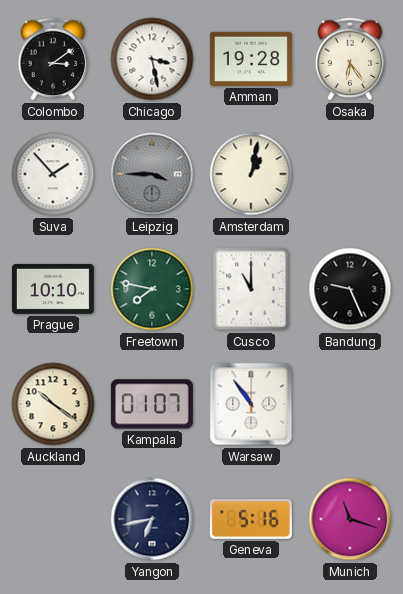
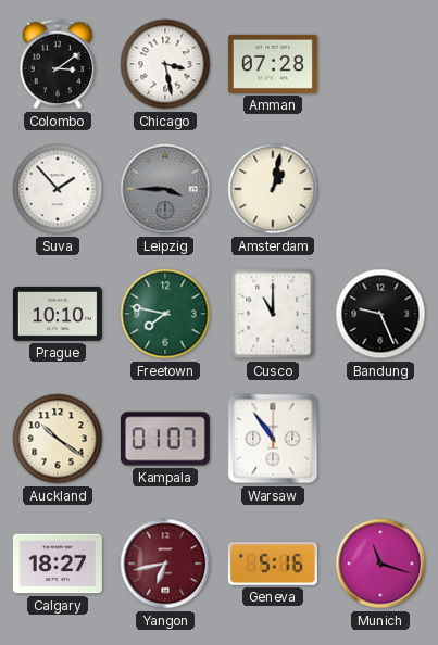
Amman: 19:28 -> 07:28 (273, 64)
Osaka: 6:24 -> none (350, 59)
Calgary: none -> 18:27 (58, 564)
Yangon dial: navy -> burgundy (165, 564)
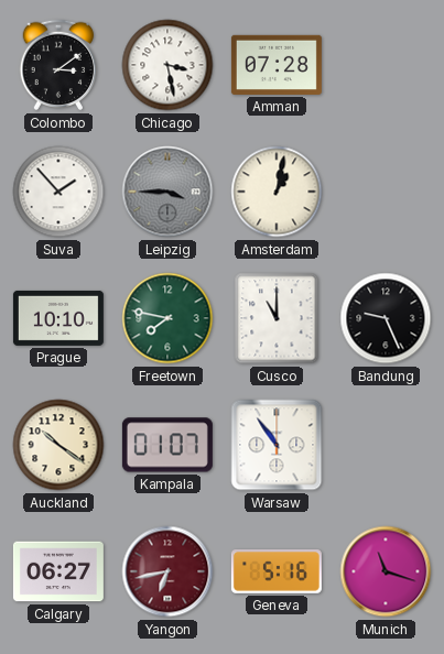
Calgary: 18:27 -> 06:27 (58, 571)
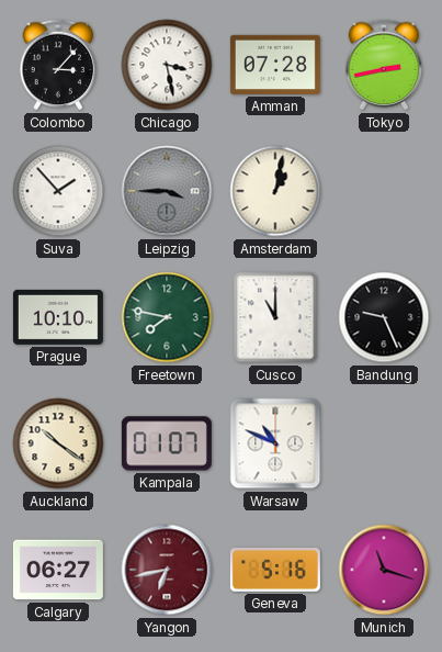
Colombo: 3:09 -> 3:07 (58, 65)
Tokyo: none -> 2:43 (384, 65)
Warsaw: 10:54 -> 10:49 (275, 443)
